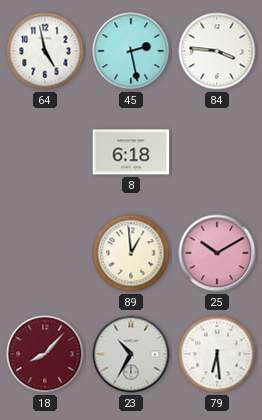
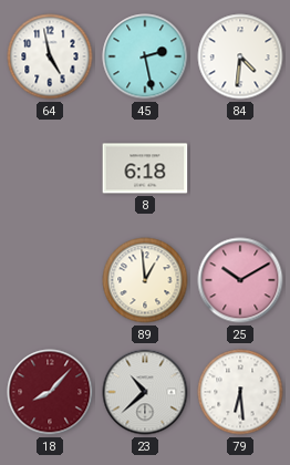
84: 3:46 -> 4:31 (240, 56)
23: 10:35 -> 10:38 (145, 392)
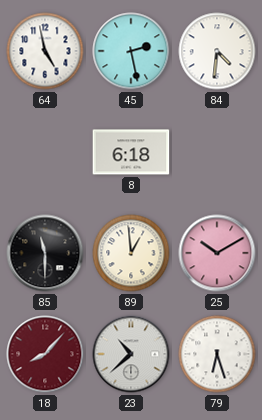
85: none -> 11:30 (45, 253)
79: 6:29 -> 6:27 (217, 354)
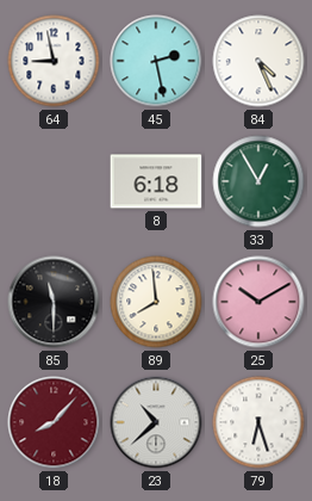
64: 4:58 -> 8:58 (54, 61)
84: 4:31 -> 4:26 (258, 61)
33: none -> 12:55 (258, 181)
89: 12:59 -> 7:59 (156, 302)
